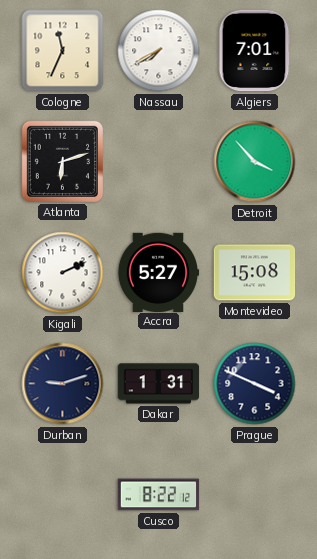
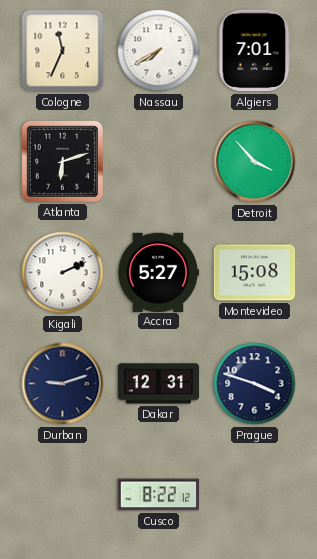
Dakar: 1:31 -> 12:31 (159, 384)
Prague: 3:49 -> 3:48 (255, 384)
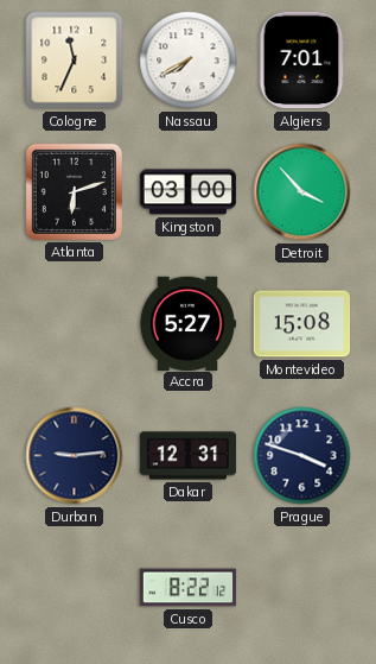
Kingston: none -> 03:00 (189, 192)
Kigali: 2:11 -> none (63, 273)
Durban: 9:12 -> 9:14 (75, 456)
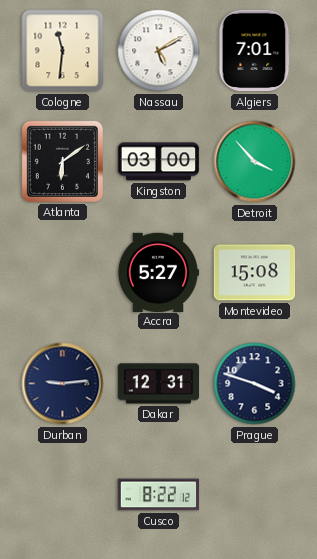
Cologne: 11:34 -> 11:31 (63, 51)
Nassau: 7:40 -> 5:10 (159, 51)
Atlanta: 6:12 -> 6:09 (62, 161)
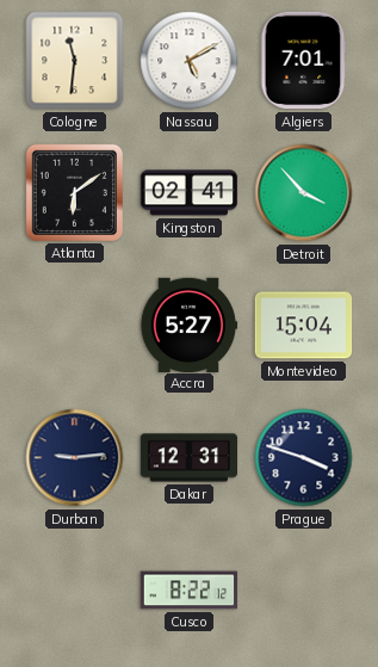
Kingston: 03:00 -> 02:41 (190, 193)
Montevideo: 15:08 -> 15:04 (304, 326)
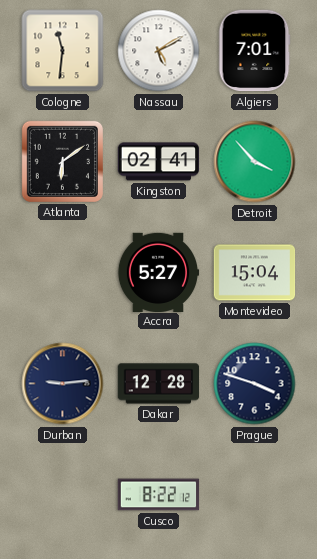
Dakar: 12:31 -> 12:28 (159, 384)
